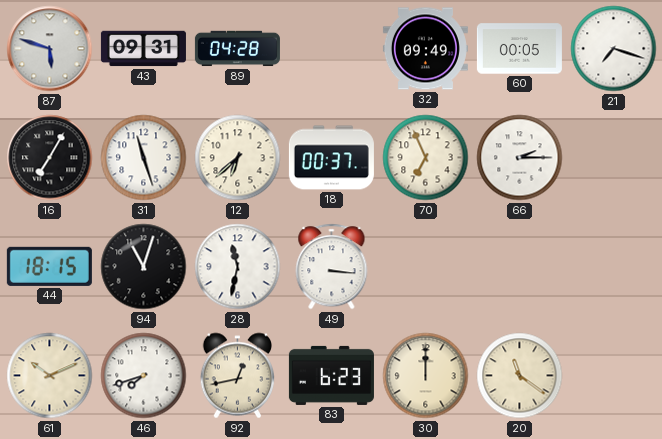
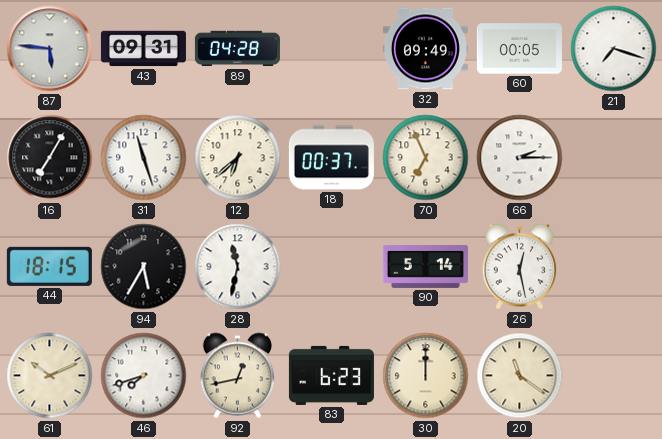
87: 5:48 -> 5:46 (50, 49)
94: 11:03 -> 5:35 (144, 267)
49: 3:16 -> none (332, 267)
90: none -> 5:14 (425, 266)
26: none -> 12:28 (519, 267)
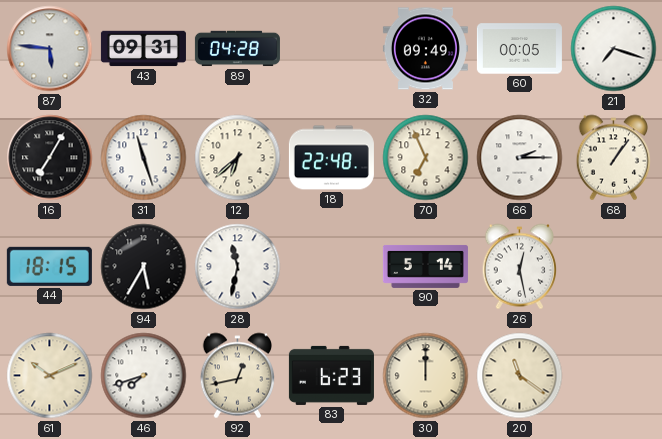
18: 00:37 -> 22:48 (331, 158)
68: none -> 1:06 (613, 158)
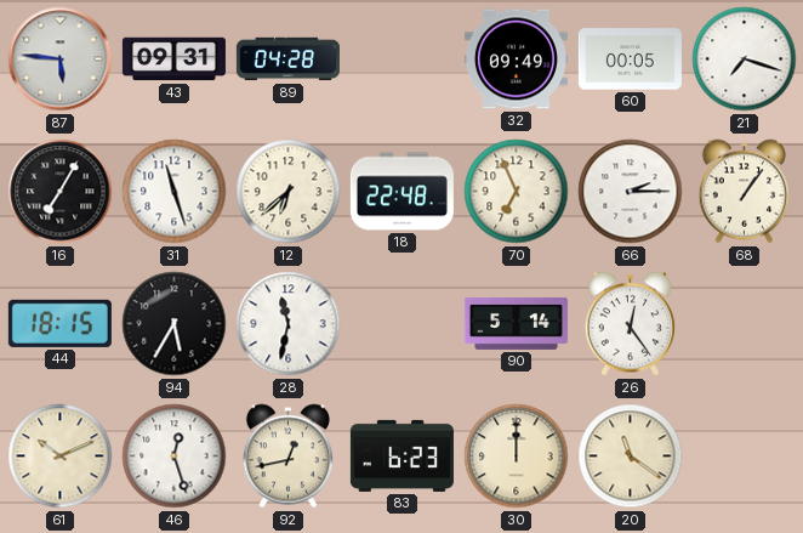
26: 12:28 -> 12:24 (630, 324)
46: 7:42 -> 12:27 (175, 457)
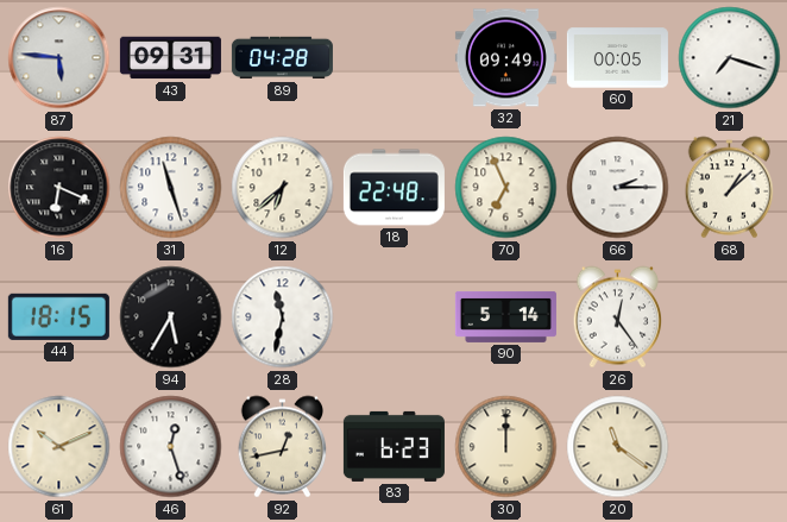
16: 7:05 -> 6:19 (59, 188)
68: 1:06 -> 1:08 (729, 188)
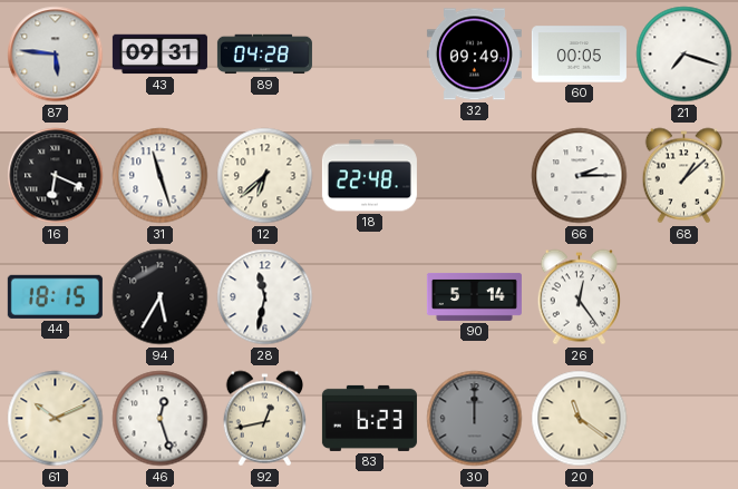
70: 6:56 -> none (506, 188)
30 dial: cream -> grey (475, 419)
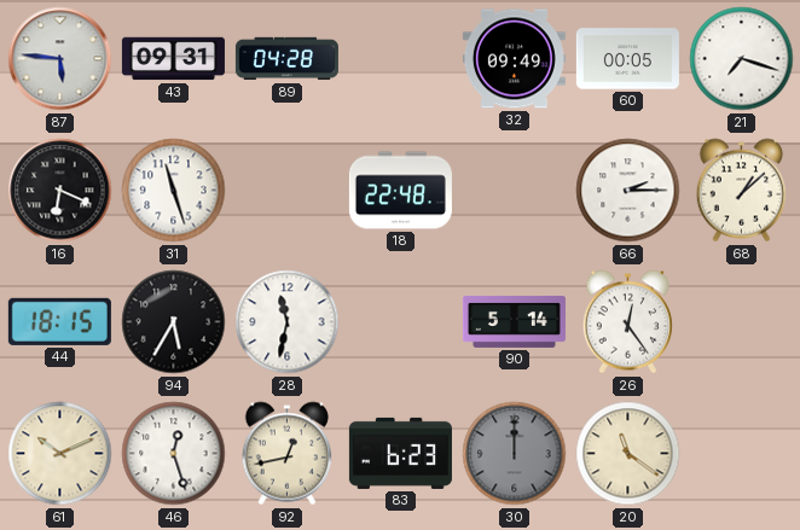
12: 6:38 -> none (265, 176)
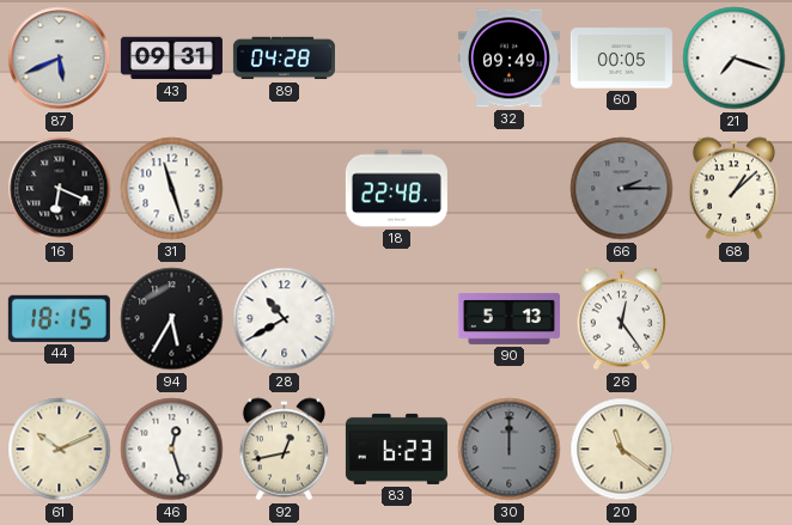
87: 5:46 -> 5:41 (60, 59)
66 dial: white -> grey (622, 189)
28: 11:32 -> 10:40 (285, 319)
90: 5:14 -> 5:13 (508, 318)
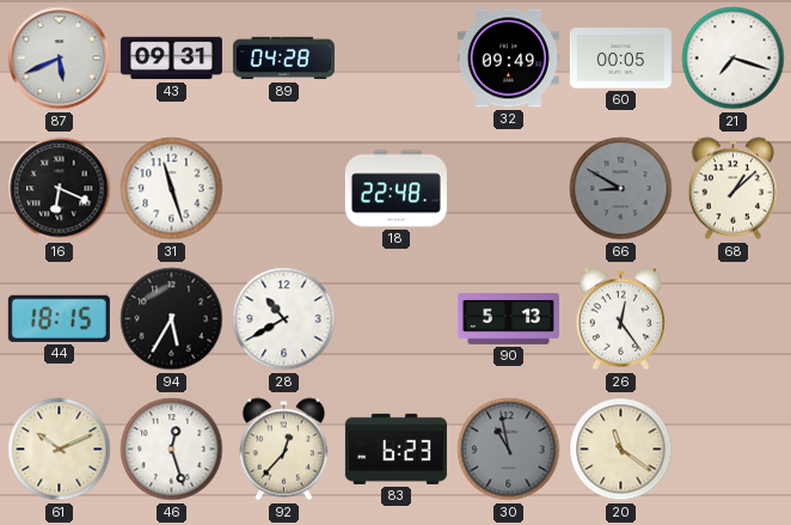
66: 2:15 -> 8:50 (621, 189)
92: 12:43 -> 12:37 (283, 450)
30: 12:00 -> 10:58 (509, 450)
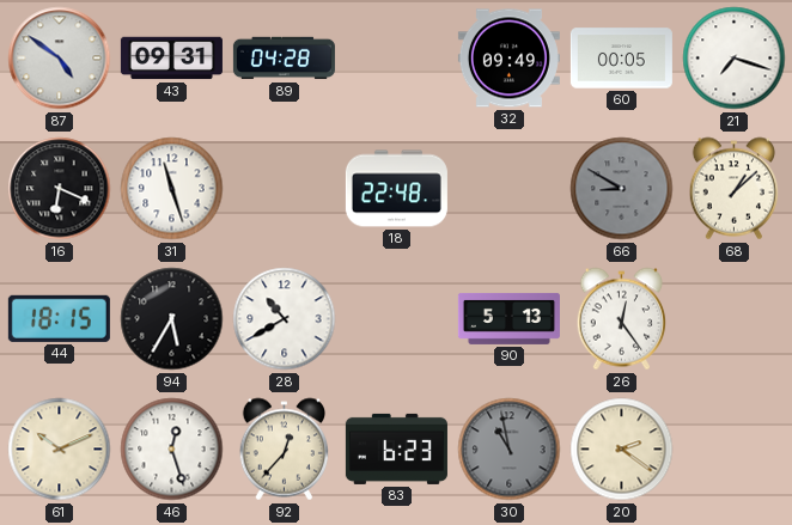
87: 5:41 -> 4:51 (60, 59)
20: 11:21 -> 2:21 (622, 450)
